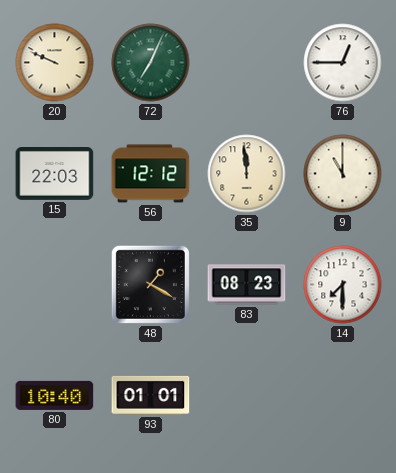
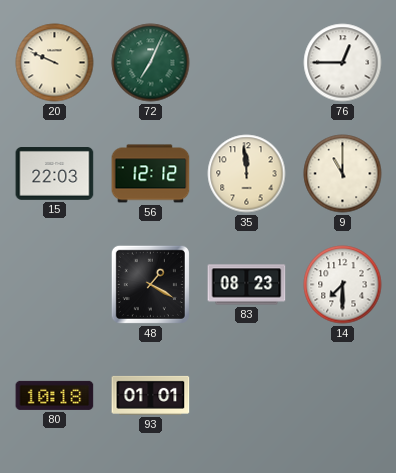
80: 10:40 -> 10:18 (55, 395)
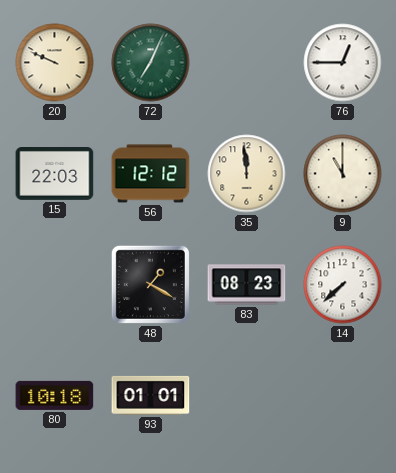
14: 7:30 -> 7:38 (343, 285)
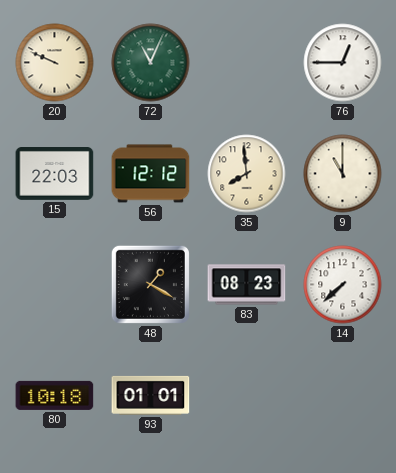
72: 7:04 -> 11:04 (151, 63)
35: 11:59 -> 7:59 (247, 174)
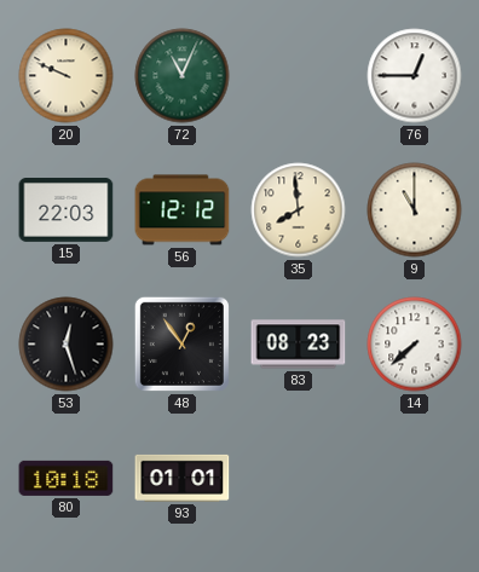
53: none -> 12:27 (67, 345)
48: 1:20 -> 12:54 (181, 343)
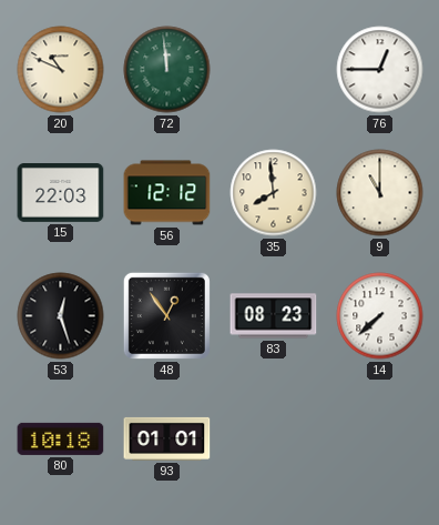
20: 9:49 -> 10:49 (61, 70)
72: 11:04 -> 11:59 (167, 70)
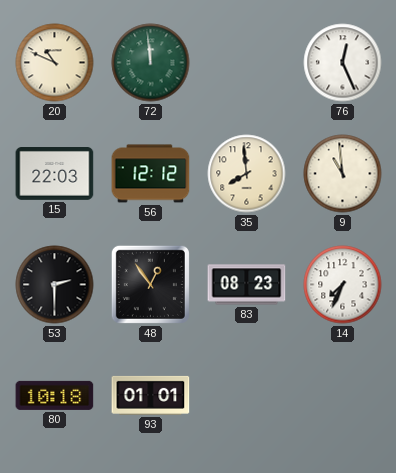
76: 12:45 -> 12:26 (343, 63)
9: 11:00 -> 10:59 (343, 174)
53: 12:27 -> 2:30 (55, 285)
14: 7:38 -> 7:34 (343, 285)
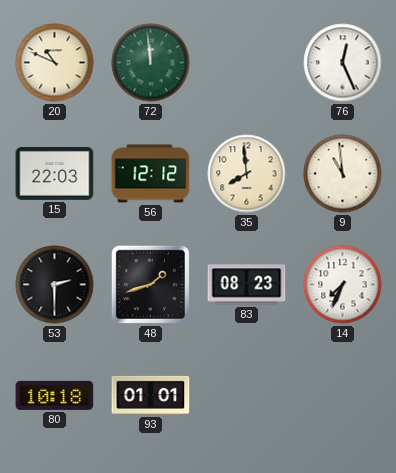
48: 12:54 -> 1:42 (150, 284)
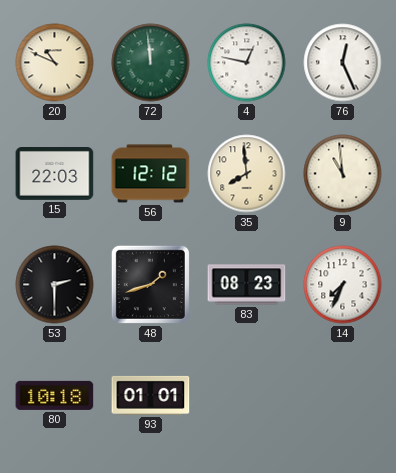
4: none -> 12:47 (247, 63)
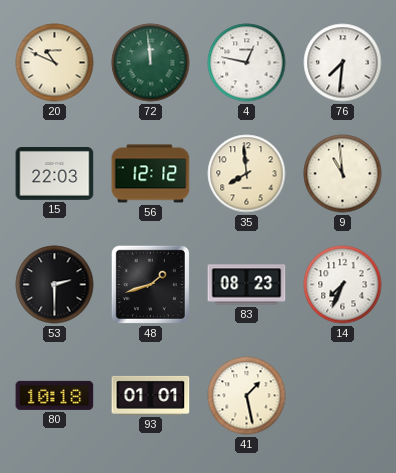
76: 12:26 -> 7:31 (343, 63)
41: none -> 1:28 (247, 396)
